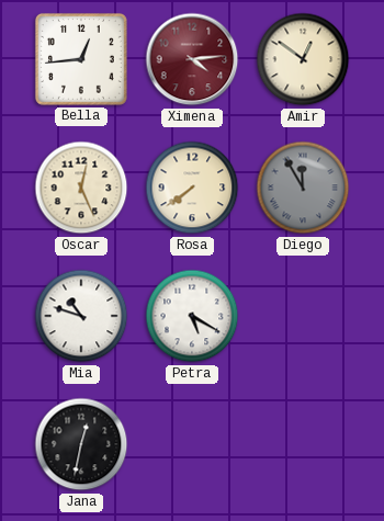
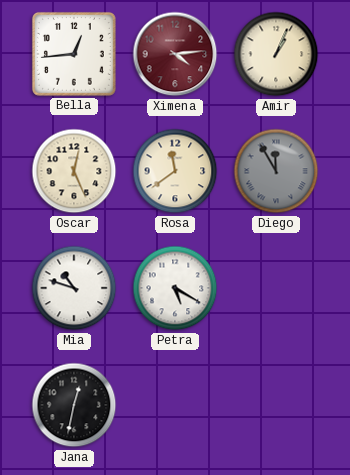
Amir: 12:51 -> 1:04 (276, 54)
Rosa: 7:39 -> 11:39 (175, 171)
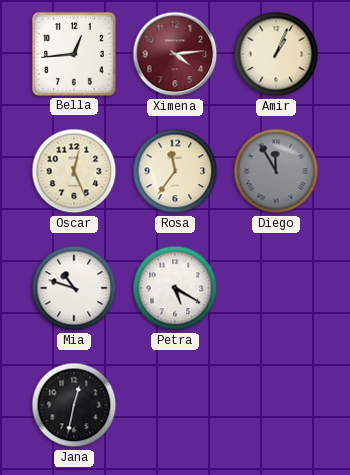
Rosa: 11:39 -> 11:36 (175, 171)
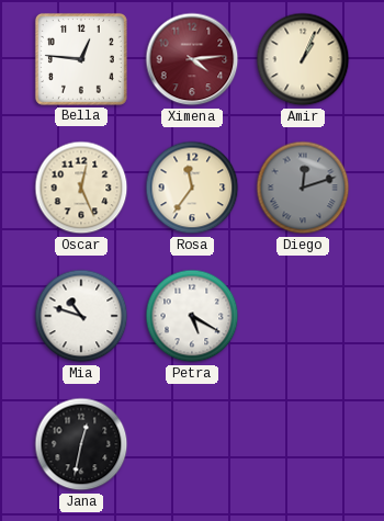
Bella: 12:44 -> 12:46 (81, 59)
Diego: 11:55 -> 12:12 (303, 188)
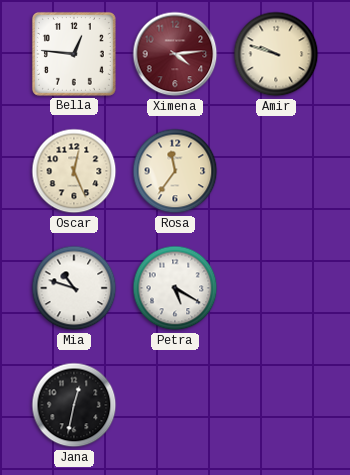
Amir: 1:04 -> 9:48 (276, 54)
Diego: 12:12 -> none (303, 188)
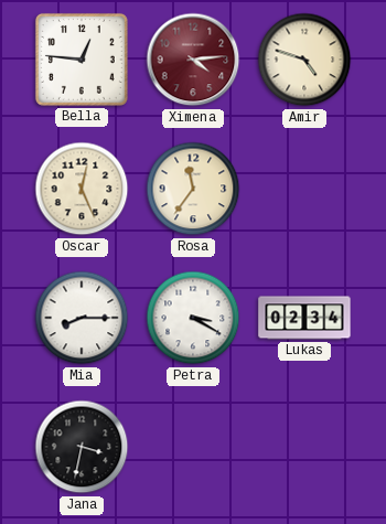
Amir: 9:48 -> 4:48 (304, 60)
Mia: 10:48 -> 8:15 (82, 318)
Petra: 5:20 -> 3:20 (193, 318)
Lukas: none -> 02:34 (304, 318)
Jana: 12:32 -> 3:32 (82, 447)
